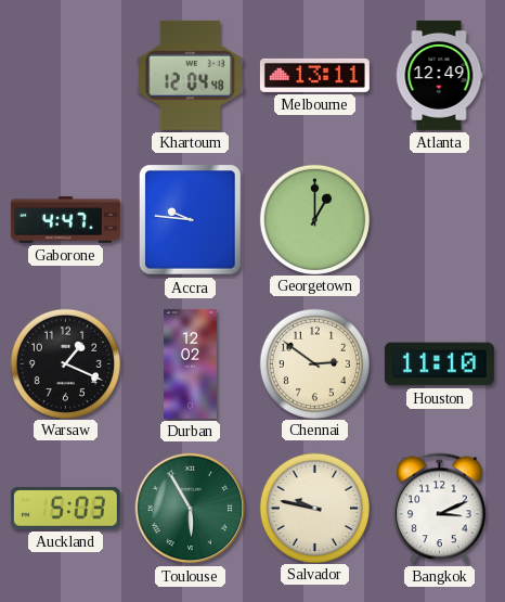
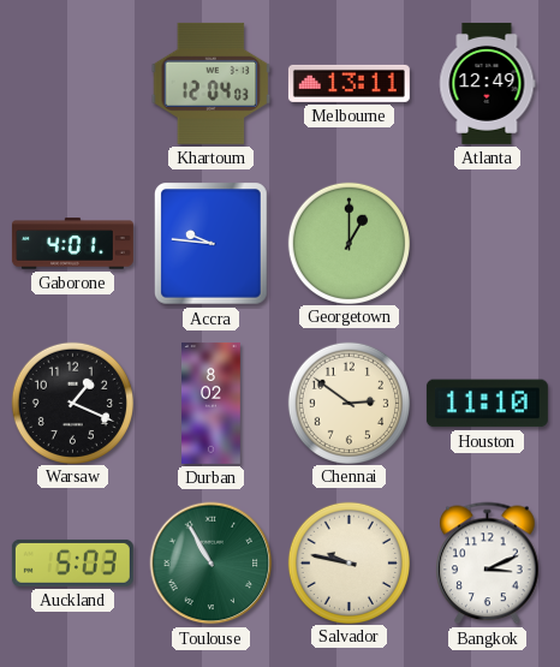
Khartoum: 12:04:48 -> 12:04:03 (212, 83)
Gaborone: 4:47 -> 4:01 (72, 244)
Durban: 12:02 -> 8:02 (212, 403)
Toulouse: 5:55 -> 10:55 (212, 564)
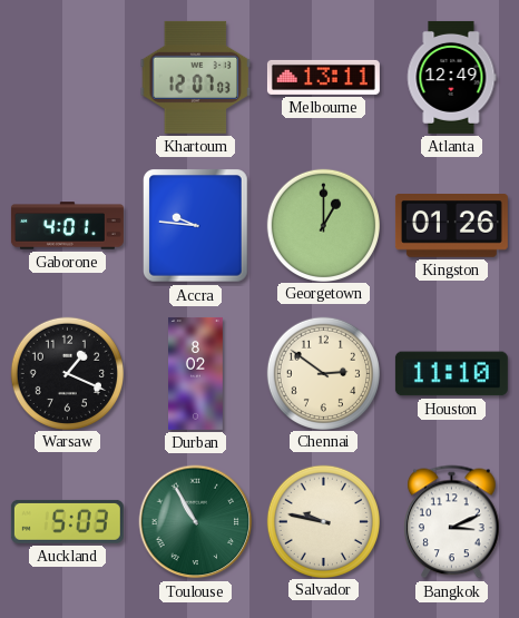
Khartoum: 12:04 -> 12:07 (196, 77)
Kingston: none -> 01:26 (451, 226)
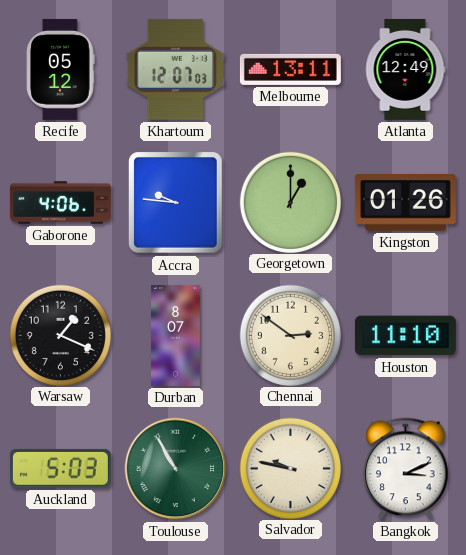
Recife: none -> 05:12 (61, 69)
Gaborone: 4:01 -> 4:06 (60, 203)
Durban: 8:02 -> 8:07 (176, 335)
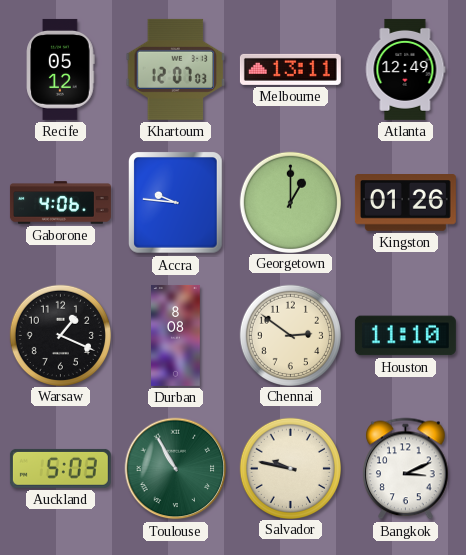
Durban: 8:07 -> 8:08 (176, 335)
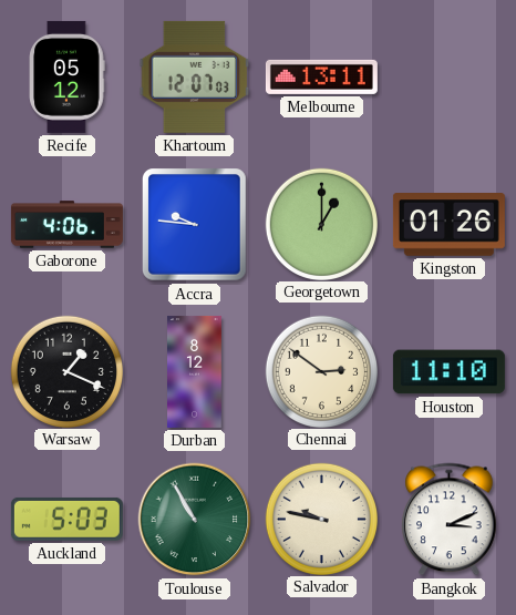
Atlanta: 12:49 -> none (406, 69)
Durban: 8:08 -> 8:12 (195, 371)
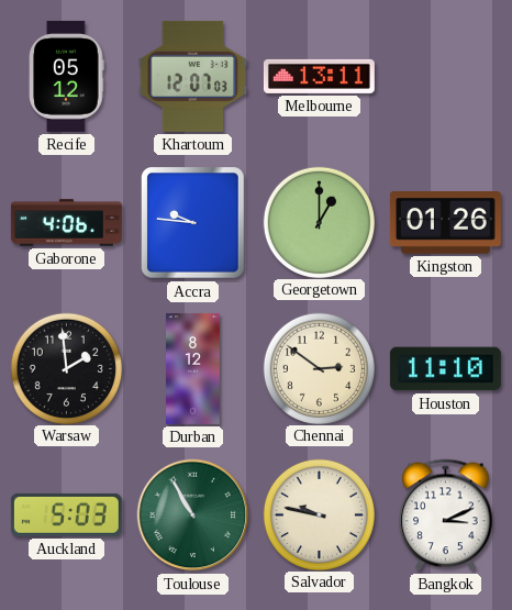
Warsaw: 1:19 -> 1:59 (66, 368)
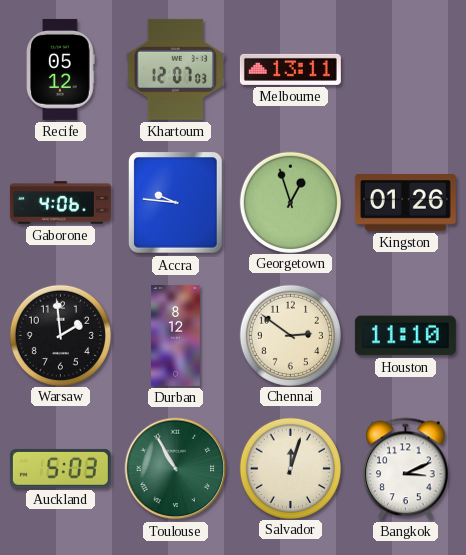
Georgetown: 1:00 -> 12:57 (290, 202)
Salvador: 9:47 -> 12:03 (290, 468)
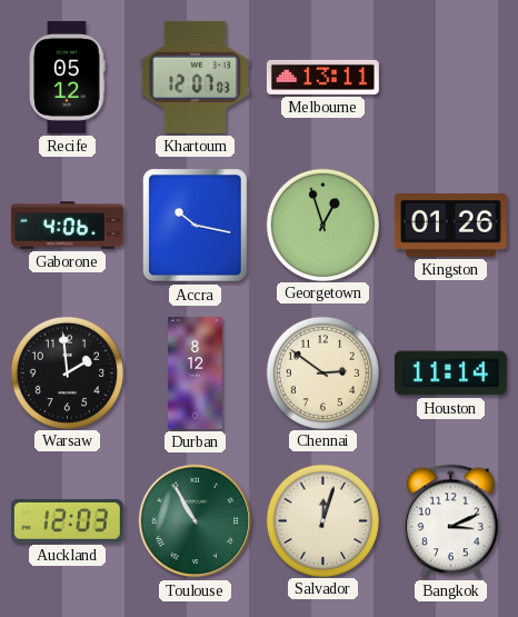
Accra: 9:46 -> 10:17 (196, 226)
Houston: 11:10 -> 11:14 (450, 374)
Auckland: 5:03 -> 12:03 (67, 520)
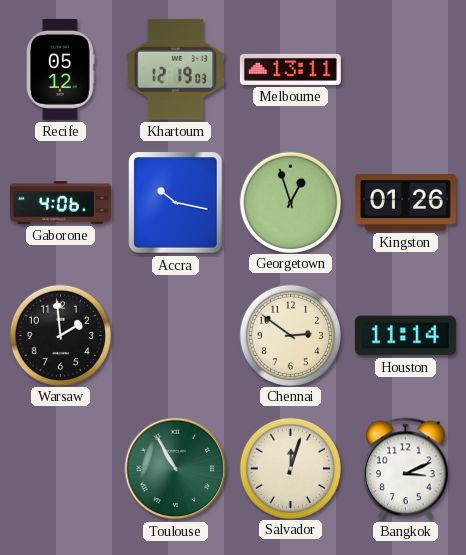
Khartoum: 12:07 -> 12:19 (176, 69)
Durban: 8:12 -> none (196, 372)
Auckland: 12:03 -> none (67, 520)
